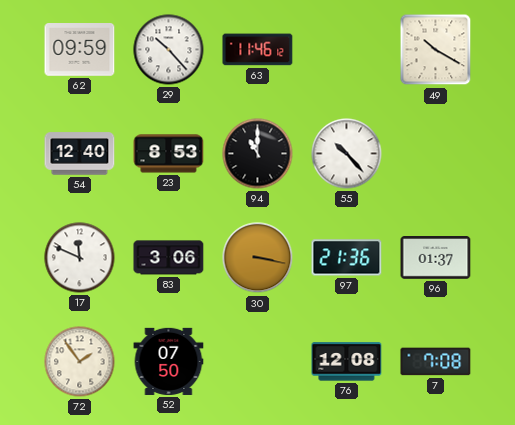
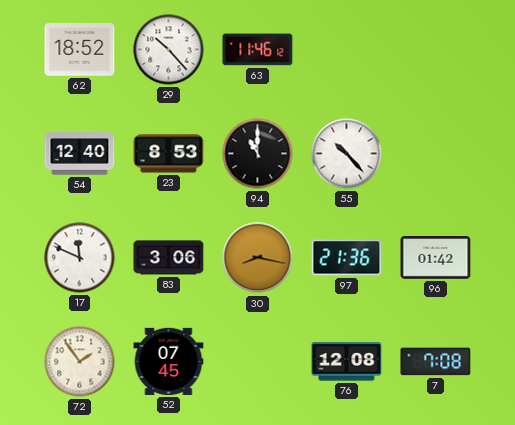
62: 09:59 -> 18:52 (80, 50)
49: 10:20 -> none (436, 50)
30: 3:17 -> 8:17 (258, 258)
96: 01:37 -> 01:42 (436, 258)
52: 07:50 -> 07:45 (169, 361)
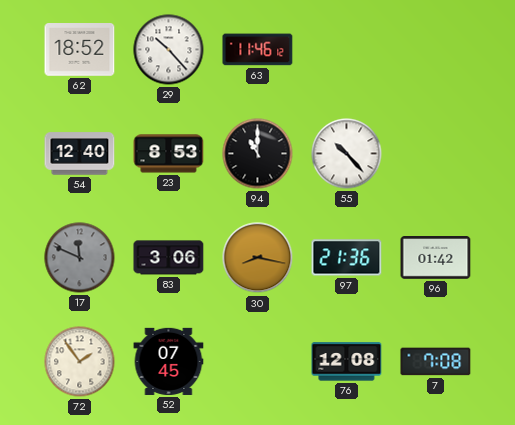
17 dial: white -> grey (80, 258)
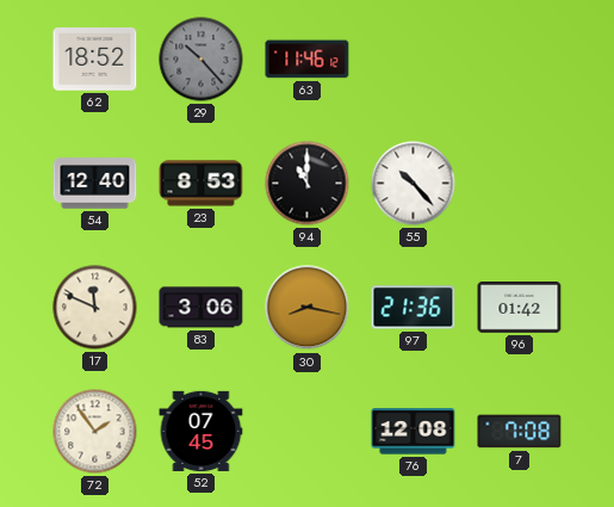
29 dial: white -> grey (201, 60)
17 dial: grey -> cream (95, 308)
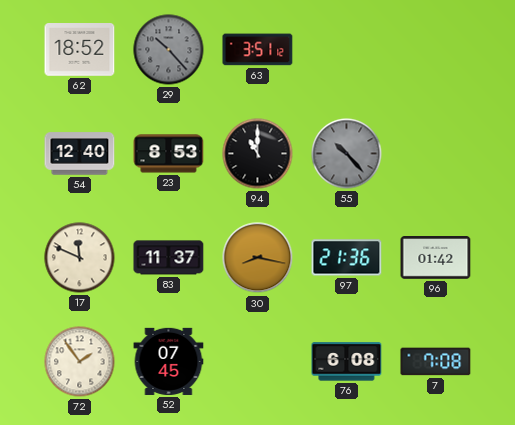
63: 11:46 -> 3:51 (258, 50)
55 dial: white -> grey (347, 154)
83: 3:06 -> 11:37 (169, 258)
76: 12:08 -> 6:08 (347, 362)
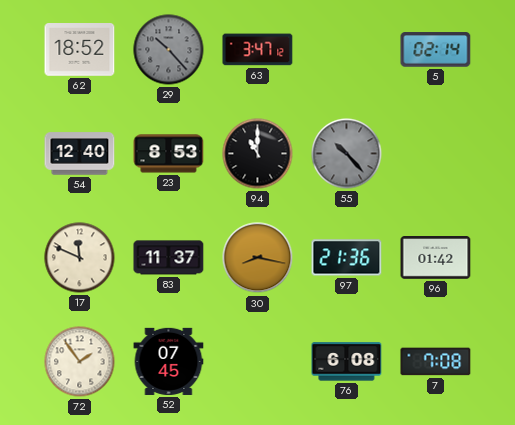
63: 3:51 -> 3:47 (258, 50)
5: none -> 02:14 (436, 50)
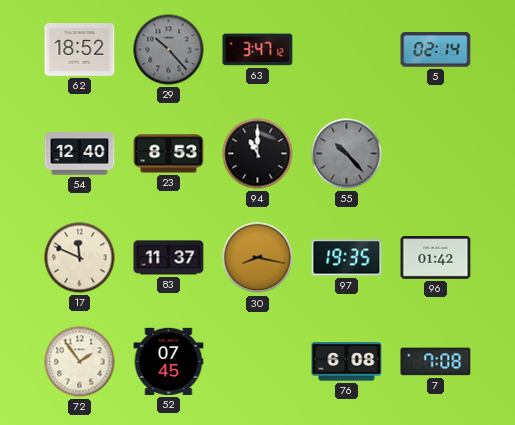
97: 21:36 -> 19:35 (347, 258)
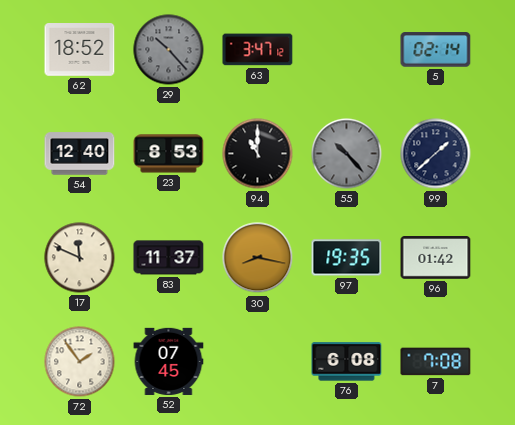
99: none -> 1:38 (436, 154)
